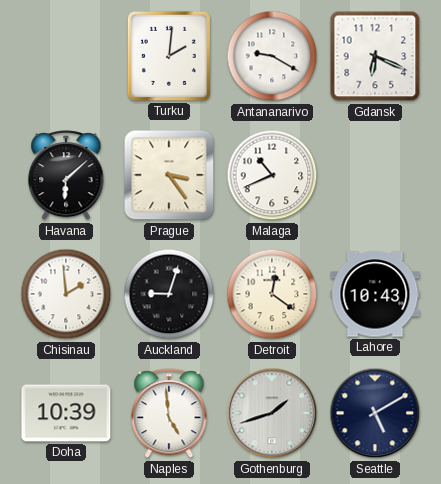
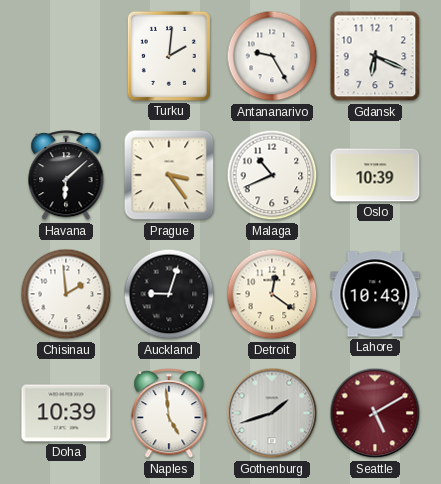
Antananarivo: 9:20 -> 9:25 (272, 56)
Oslo: none -> 10:39 (375, 175)
Seattle dial: navy -> burgundy (375, 413)
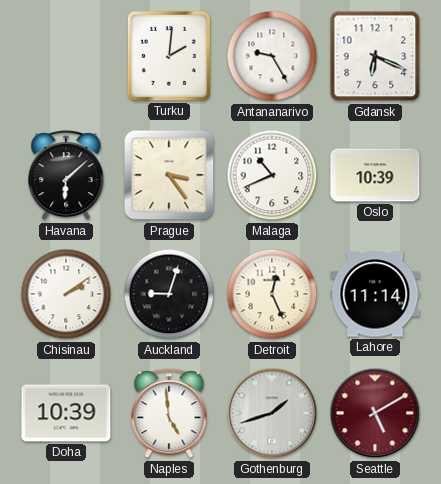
Chisinau: 1:59 -> 2:09 (66, 294)
Detroit: 12:21 -> 12:26 (272, 294)
Lahore: 10:43 -> 11:14 (375, 294)
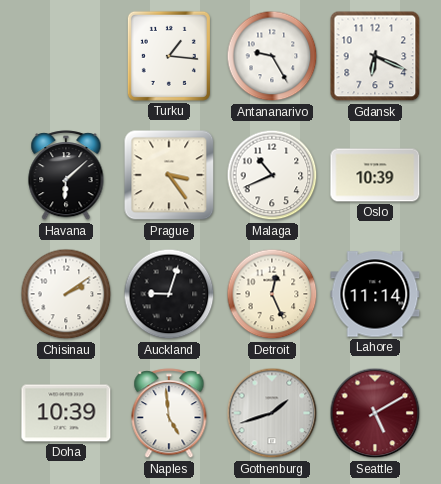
Turku: 2:01 -> 1:16 (169, 56)
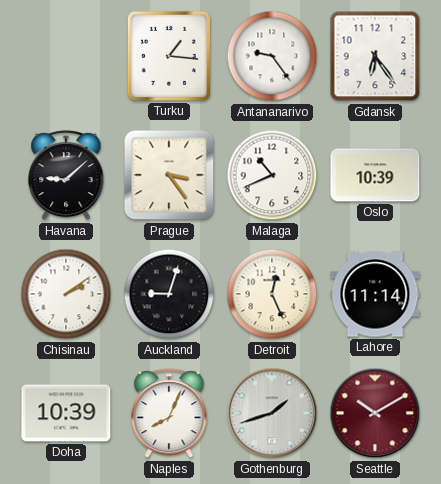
Antananarivo: 9:25 -> 9:24 (272, 56)
Gdansk: 6:19 -> 6:24 (375, 56)
Havana: 6:08 -> 9:08 (66, 176)
Naples: 4:59 -> 8:04 (169, 414)
Seattle: 5:10 -> 10:10 (375, 413)
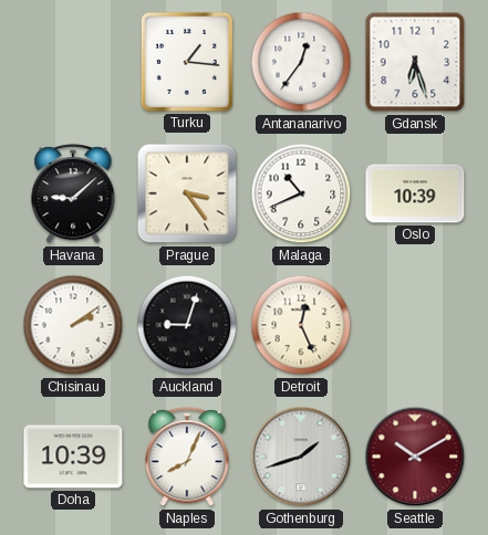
Antananarivo: 9:24 -> 12:36 (301, 62)
Gdansk: 6:24 -> 6:27 (415, 62)
Lahore: 11:14 -> none (375, 294)
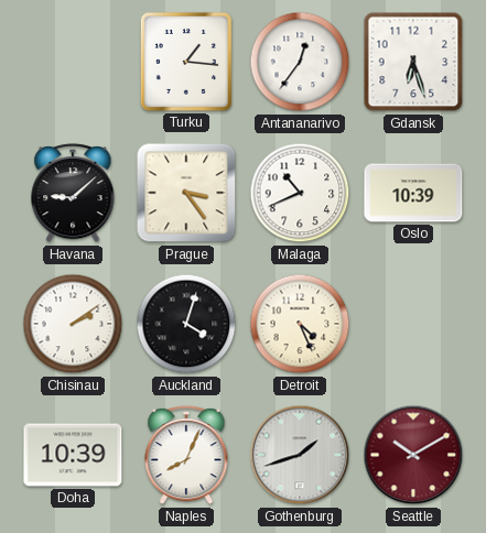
Auckland: 9:03 -> 4:03 (186, 324)
Detroit: 12:26 -> 4:26 (300, 324)
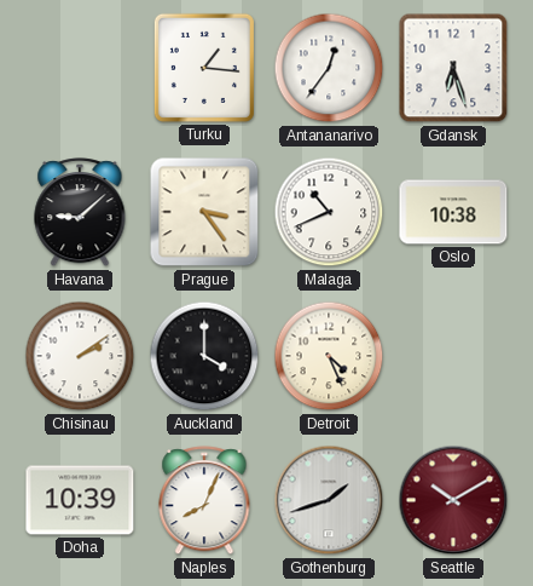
Oslo: 10:39 -> 10:38 (453, 212)
Auckland: 4:03 -> 4:00 (204, 356)
